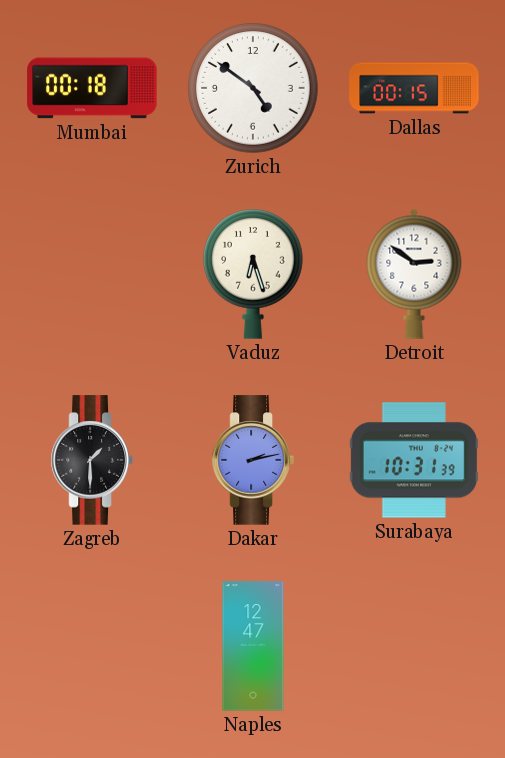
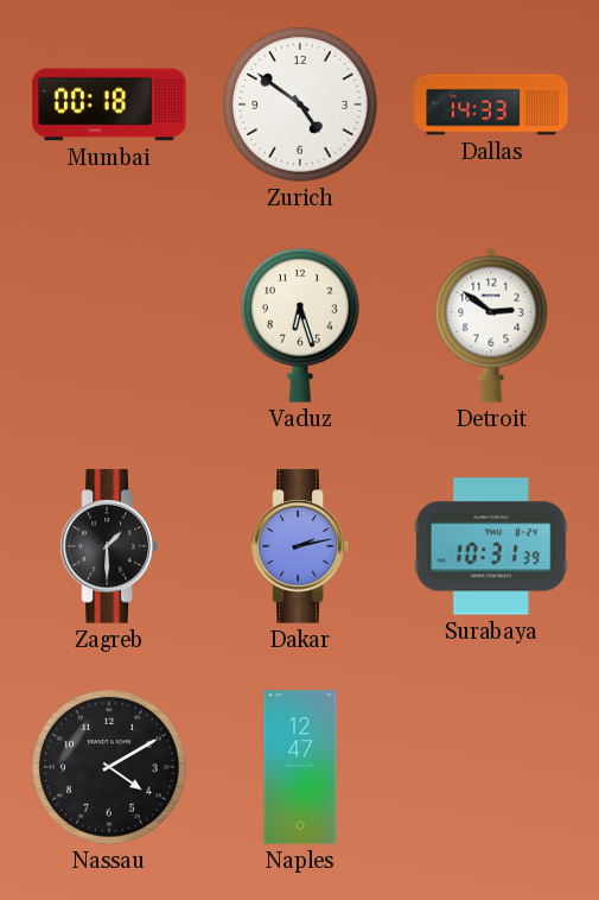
Dallas: 00:15 -> 14:33 (491, 104)
Nassau: none -> 4:10 (109, 767)
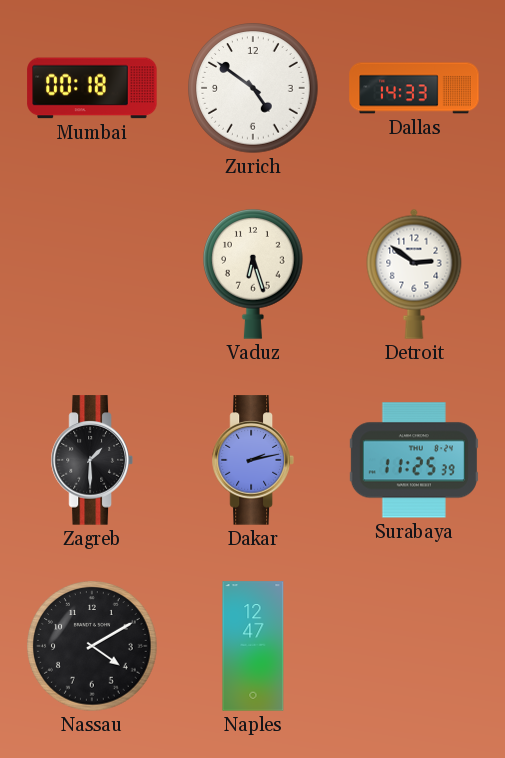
Surabaya: 10:31 -> 11:25 (414, 460)
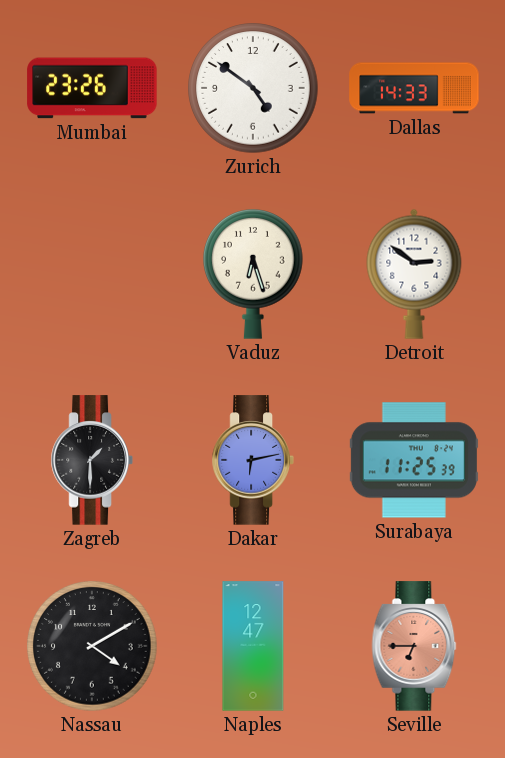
Mumbai: 00:18 -> 23:26 (92, 88)
Dakar: 2:13 -> 6:13 (253, 460)
Seville: none -> 6:45 (414, 646)
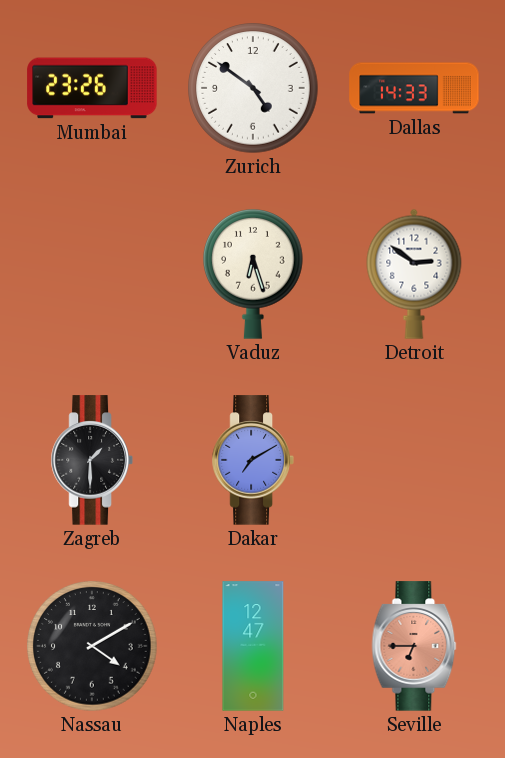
Dakar: 6:13 -> 7:10 (253, 460)
Surabaya: 11:25 -> none (414, 460)
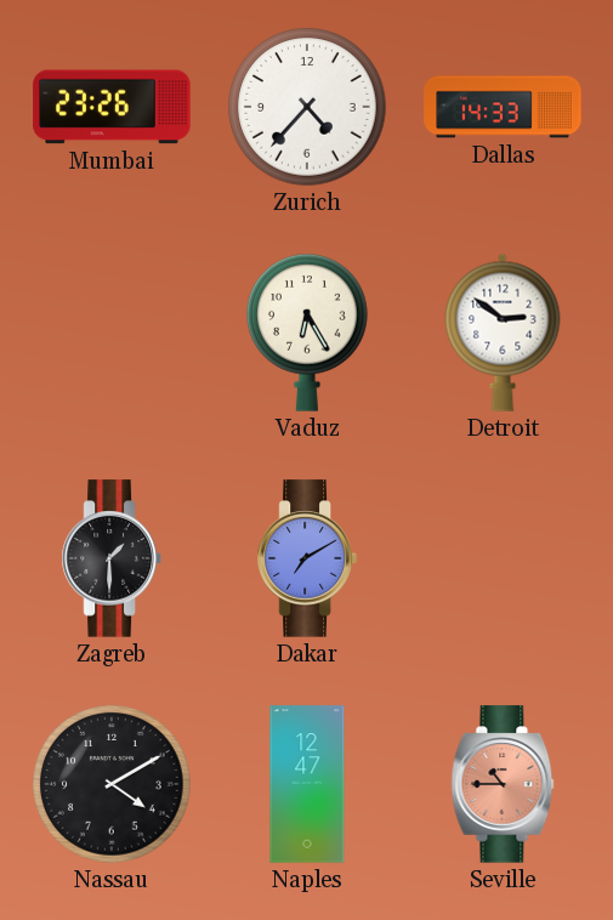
Zurich: 4:51 -> 4:37 (307, 107)
Vaduz: 6:27 -> 6:25 (308, 334)
Seville: 6:45 -> 10:45 (503, 784)
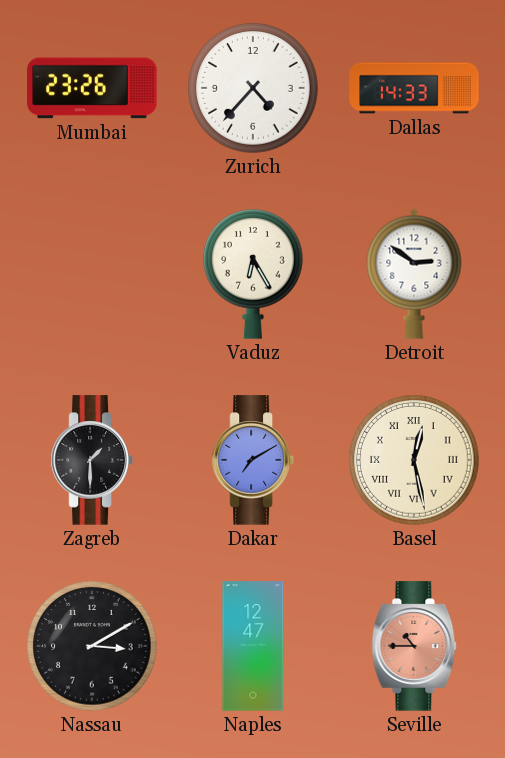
Basel: none -> 12:28 (414, 460)
Nassau: 4:10 -> 3:10 (92, 646)
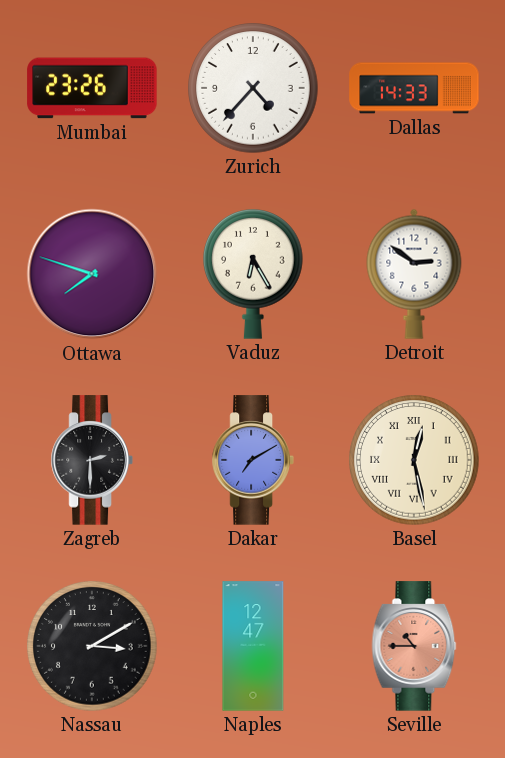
Ottawa: none -> 7:48 (92, 274)
Zagreb: 1:30 -> 2:30 (92, 460)
